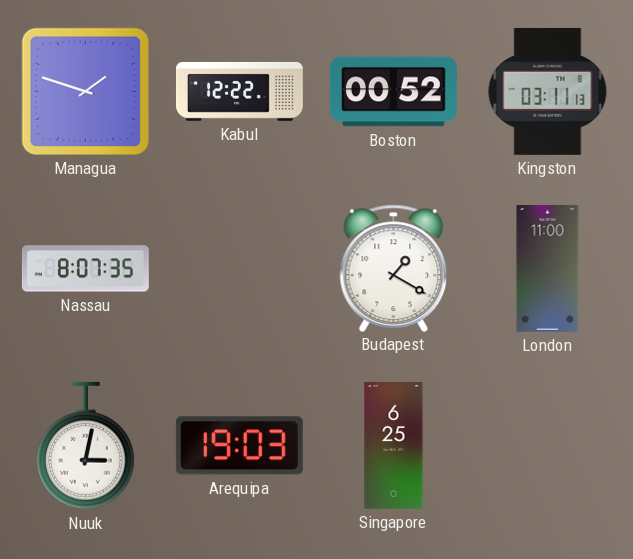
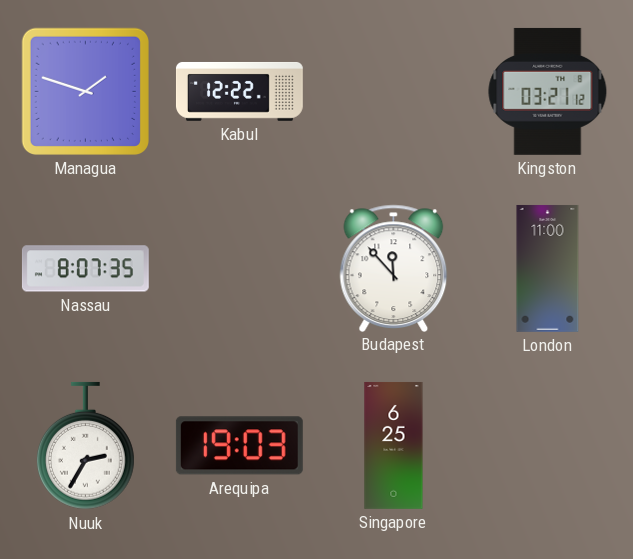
Boston: 00:52 -> none (393, 92)
Kingston: 03:11 -> 03:21 (548, 91)
Budapest: 1:20 -> 11:53 (394, 268)
Nuuk: 3:02 -> 2:35 (85, 446)
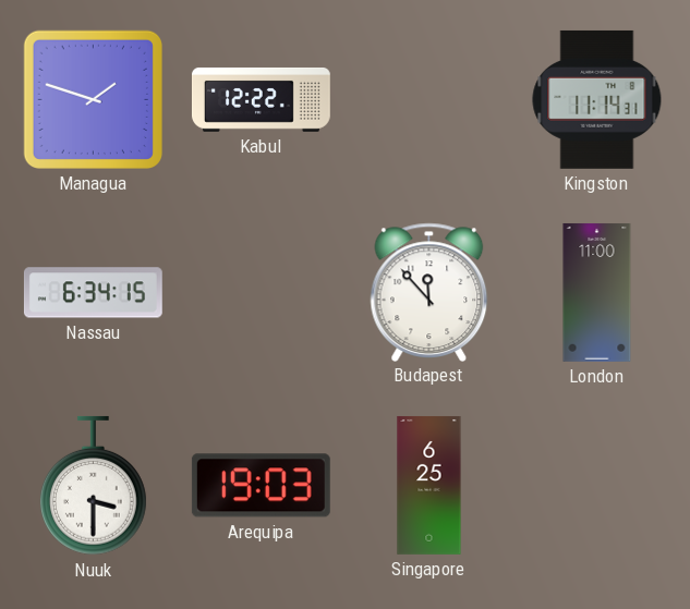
Kingston: 03:21 -> 11:14 (597, 99)
Nassau: 8:07 -> 6:34 (93, 293)
Nuuk: 2:35 -> 3:30 (93, 486)
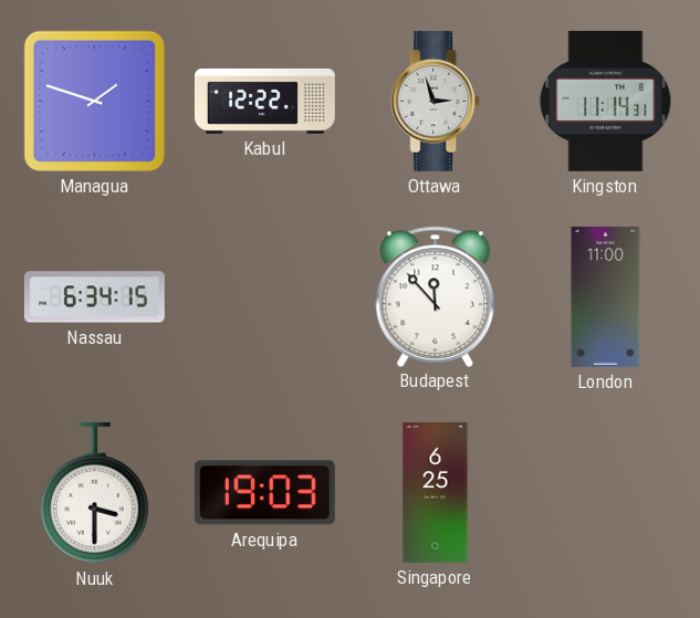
Ottawa: none -> 2:57 (436, 101)
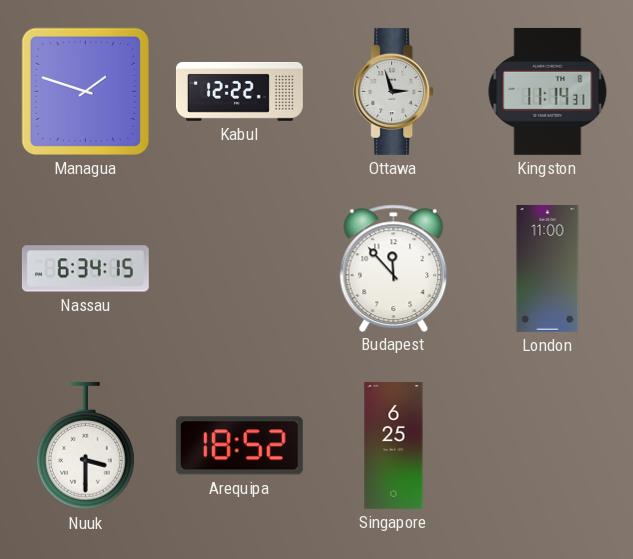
Arequipa: 19:03 -> 18:52 (239, 446)
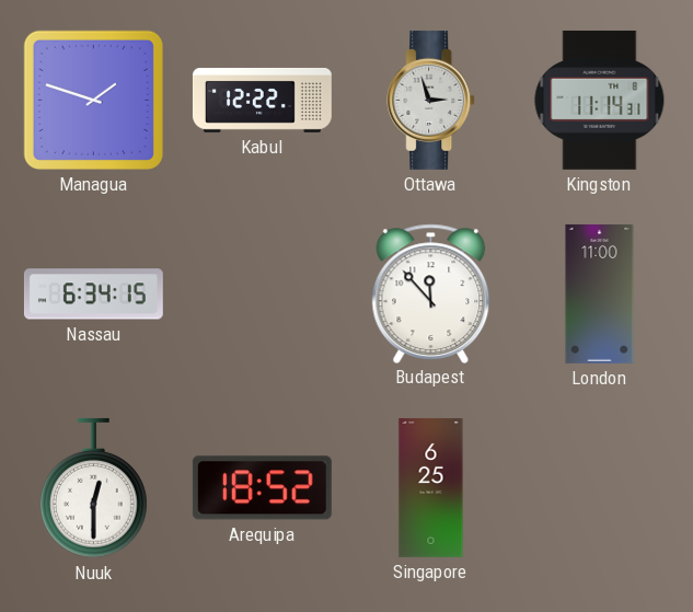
Nuuk: 3:30 -> 12:30 (93, 488)
